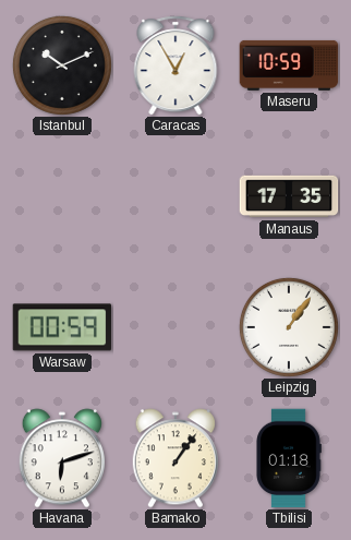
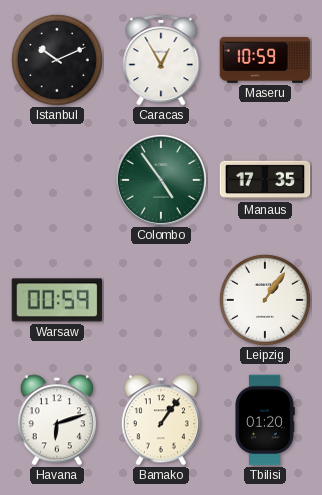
Colombo: none -> 4:54 (161, 180)
Tbilisi: 01:18 -> 01:20 (265, 420)
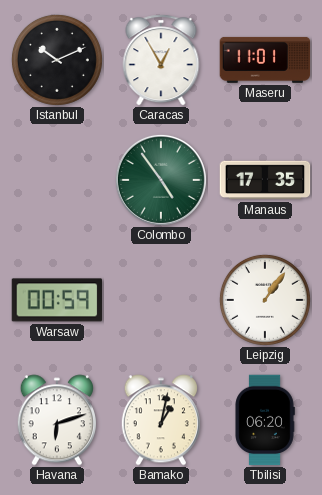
Maseru: 10:59 -> 11:01 (265, 60)
Bamako: 1:06 -> 1:02 (161, 420)
Tbilisi: 01:20 -> 06:20 (265, 420)
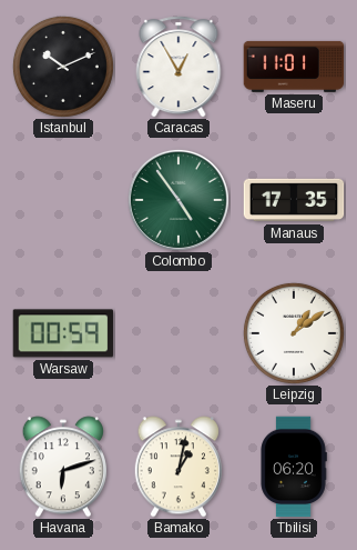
Leipzig: 1:06 -> 1:09 (294, 333)
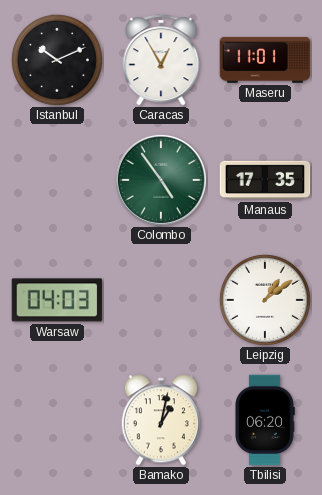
Warsaw: 00:59 -> 04:03 (57, 300)
Havana: 6:12 -> none (63, 467)
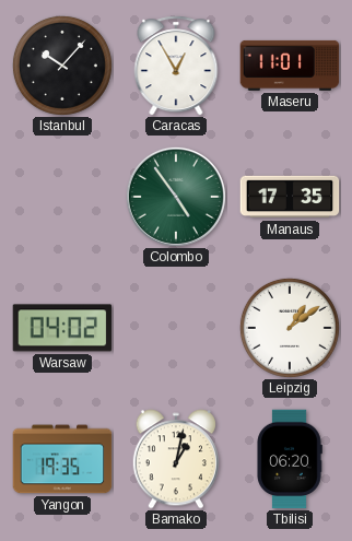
Istanbul: 10:11 -> 10:07 (62, 66)
Warsaw: 04:03 -> 04:02 (62, 328)
Yangon: none -> 19:35 (62, 459)
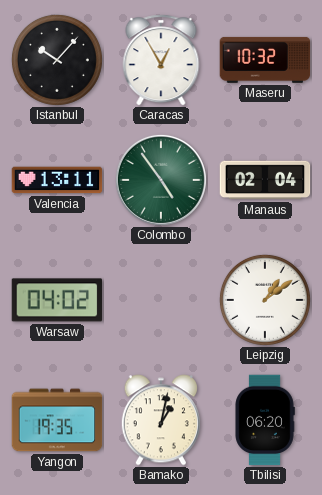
Maseru: 11:01 -> 10:32 (265, 60)
Valencia: none -> 13:11 (57, 180)
Manaus: 17:35 -> 02:04 (265, 180)
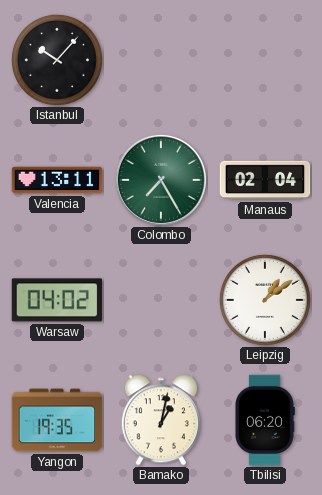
Caracas: 12:55 -> none (161, 60)
Maseru: 10:32 -> none (265, 60)
Colombo: 4:54 -> 7:25 (161, 180)
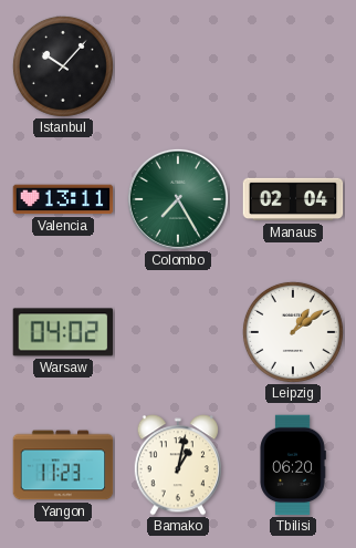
Yangon: 19:35 -> 11:23 (63, 465)
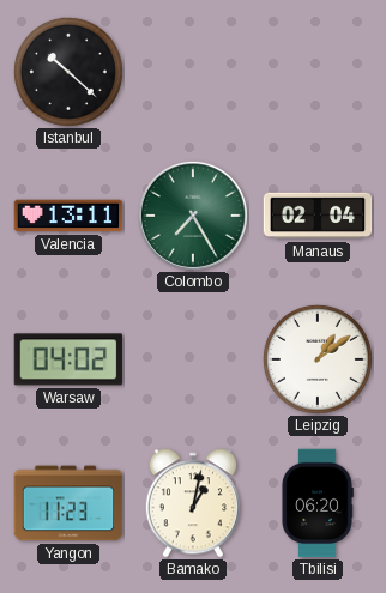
Istanbul: 10:07 -> 10:22 (68, 72)
